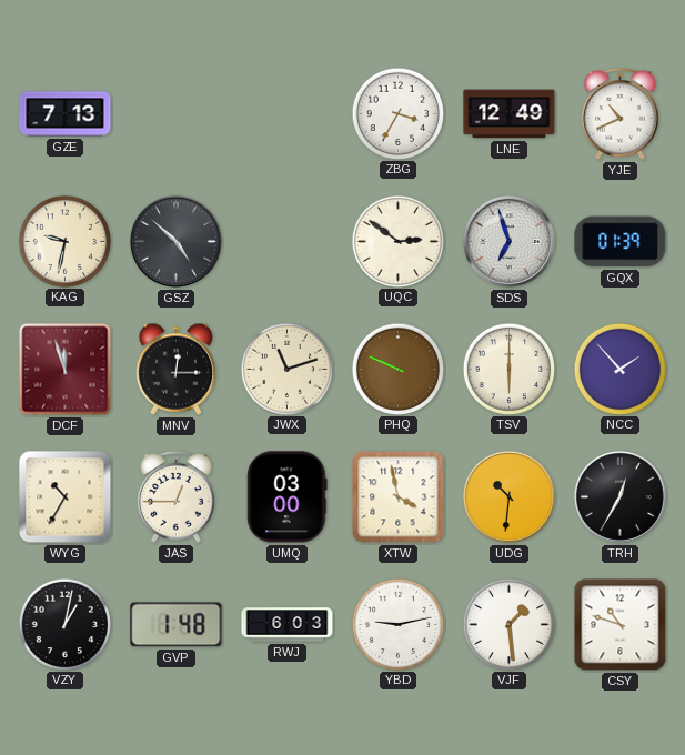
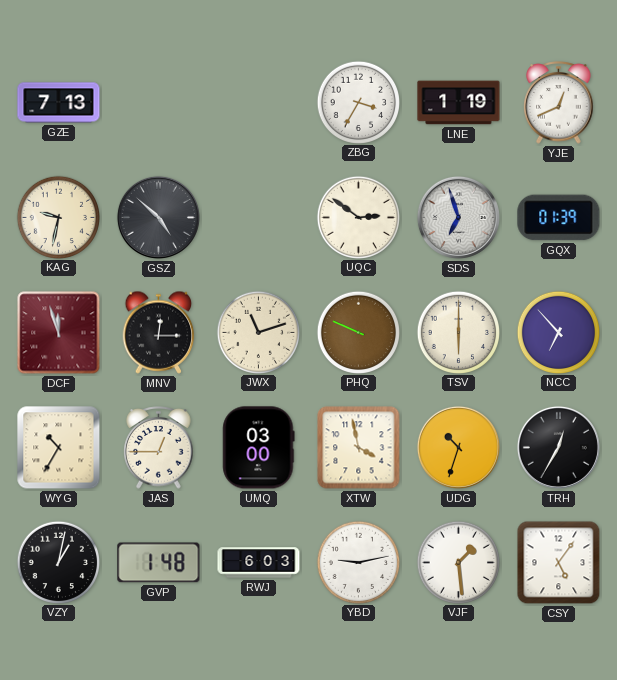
LNE: 12:49 -> 1:19 (459, 103)
YJE: 10:41 -> 12:41 (559, 103)
NCC: 1:53 -> 6:53 (558, 332)
UDG: 10:31 -> 10:33 (458, 447)
CSY: 10:48 -> 5:06 (559, 563)
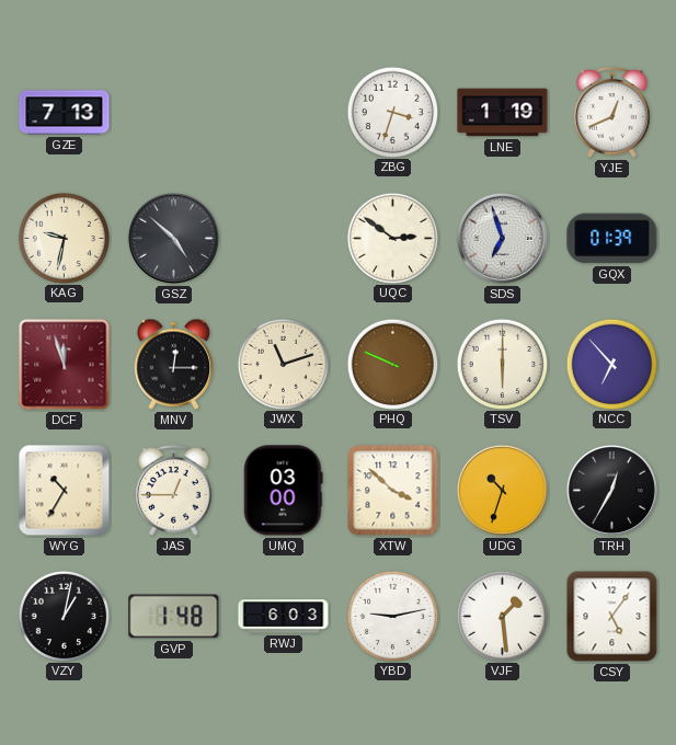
ZBG: 3:35 -> 3:33 (392, 112)
XTW: 3:58 -> 3:52 (393, 491)
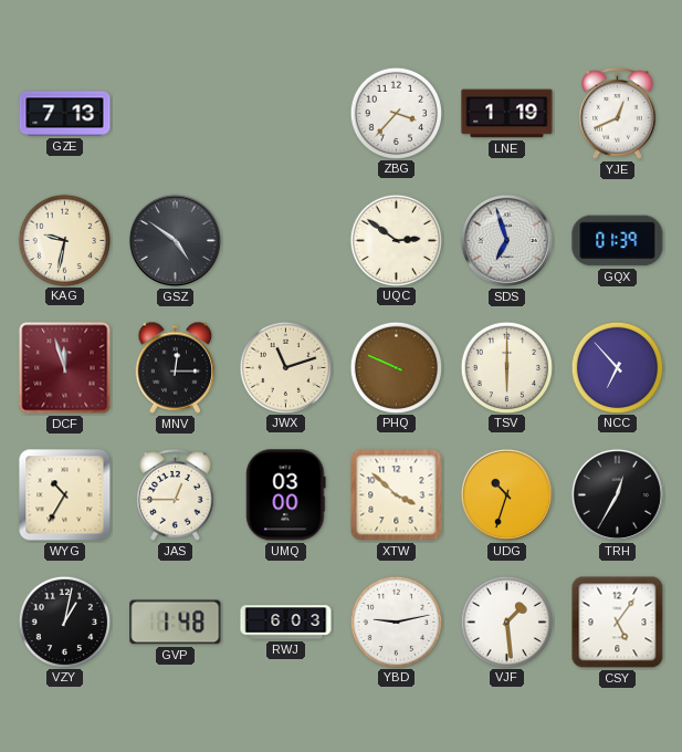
ZBG: 3:33 -> 3:37 (396, 113)
GSZ: 4:52 -> 4:51 (175, 240)
